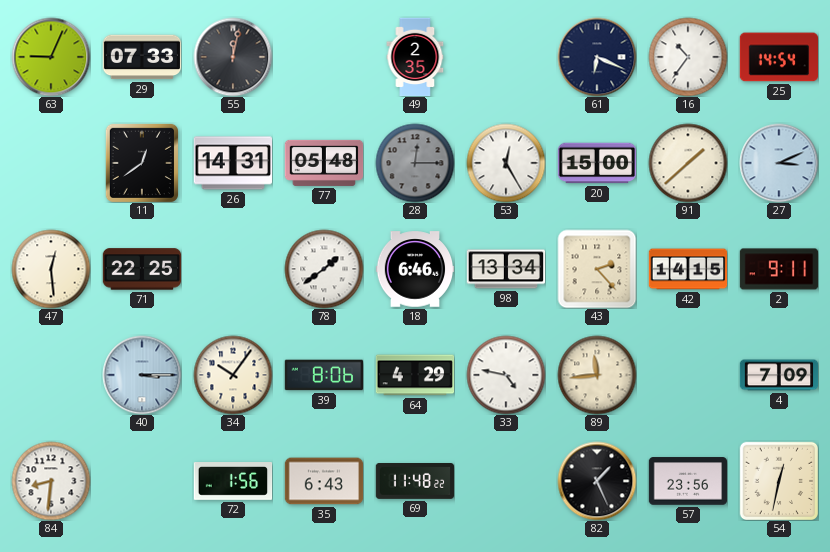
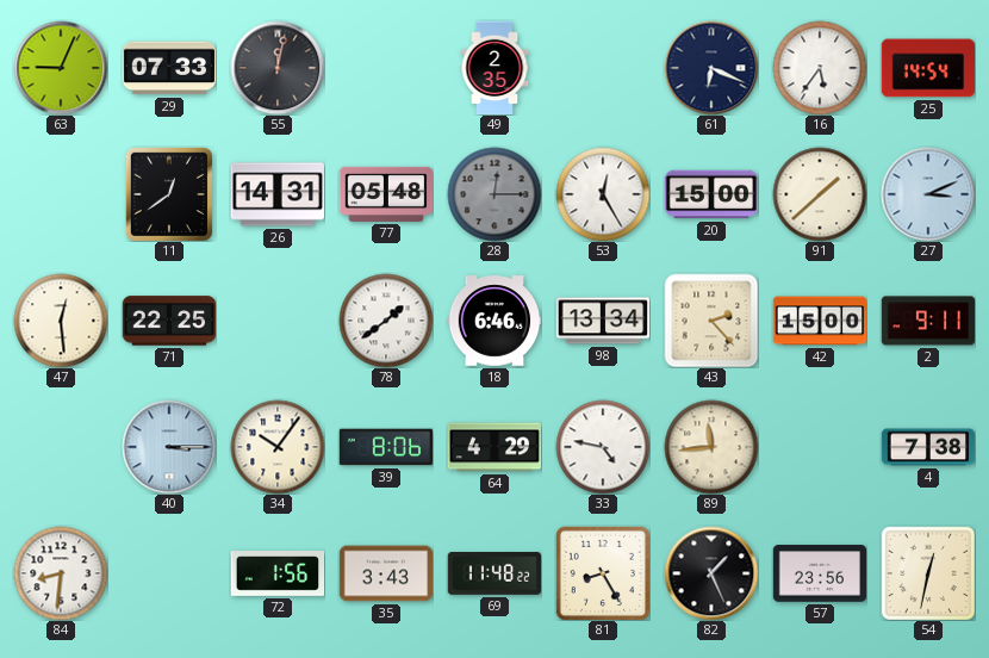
16: 10:36 -> 5:36 (820, 68)
42: 14:15 -> 15:00 (820, 321)
4: 7:09 -> 7:38 (928, 447)
35: 6:43 -> 3:43 (386, 573)
81: none -> 8:25 (602, 572)
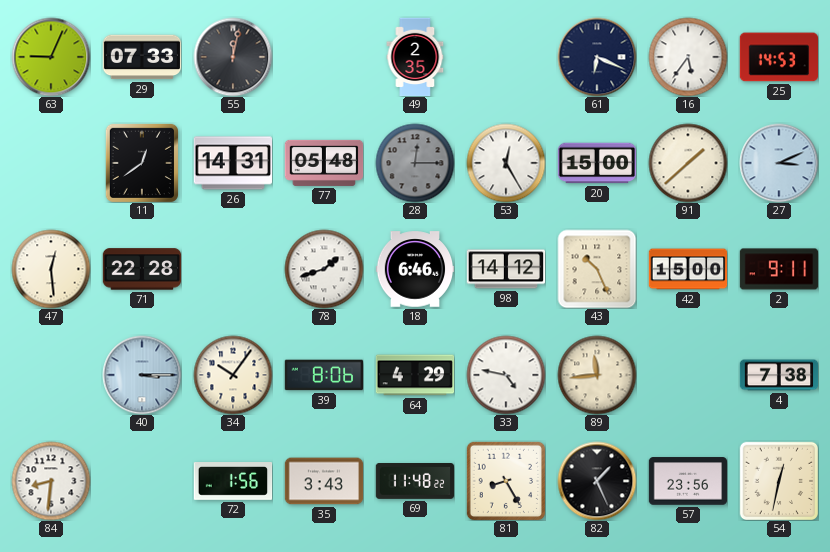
25: 14:54 -> 14:53 (778, 57)
71: 22:25 -> 22:28 (142, 269)
78: 1:39 -> 1:42 (324, 269)
98: 13:34 -> 14:12 (506, 269)
43: 2:23 -> 10:26 (597, 269)
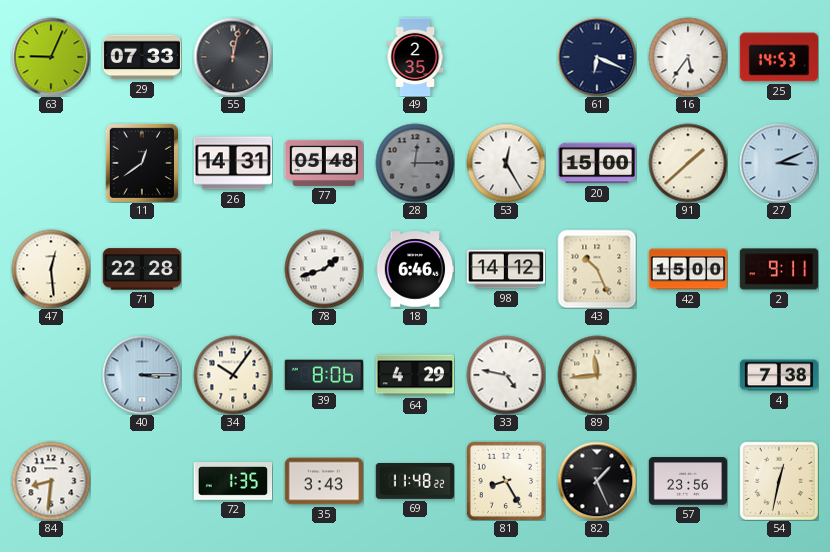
72: 1:56 -> 1:35 (233, 482)
